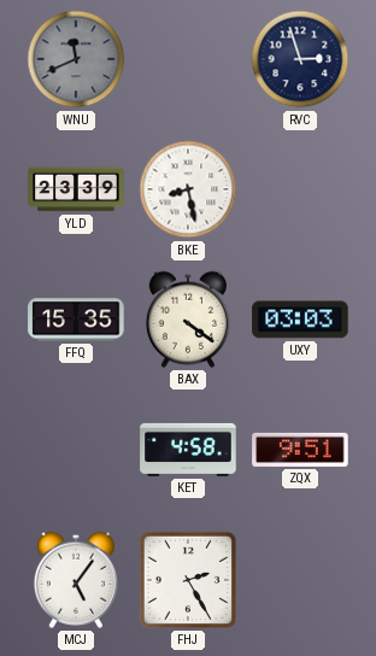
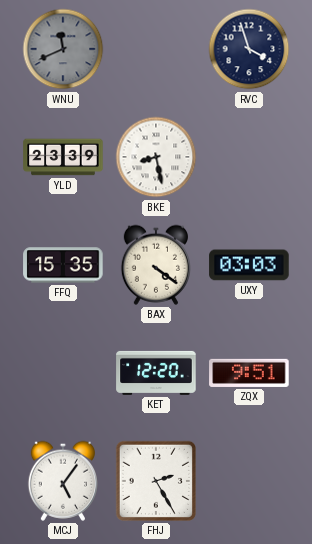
RVC: 2:57 -> 3:57 (249, 49)
KET: 4:58 -> 12:20 (156, 373)
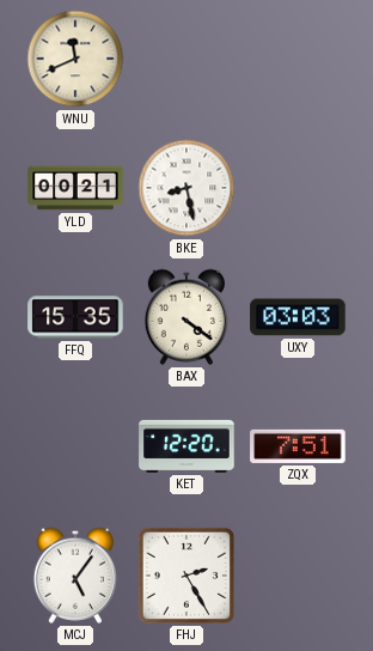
WNU dial: grey -> cream (75, 59)
RVC: 3:57 -> none (249, 49)
YLD: 23:39 -> 00:21 (75, 188)
ZQX: 9:51 -> 7:51 (298, 446)
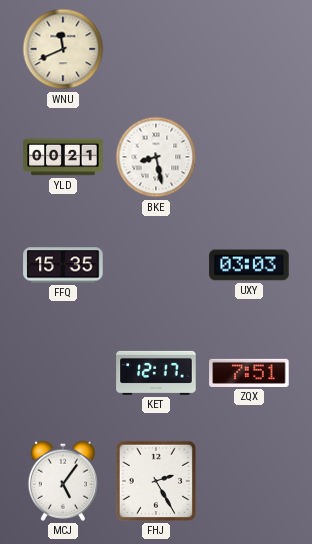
BAX: 4:21 -> none (185, 317)
KET: 12:20 -> 12:17 (156, 373)
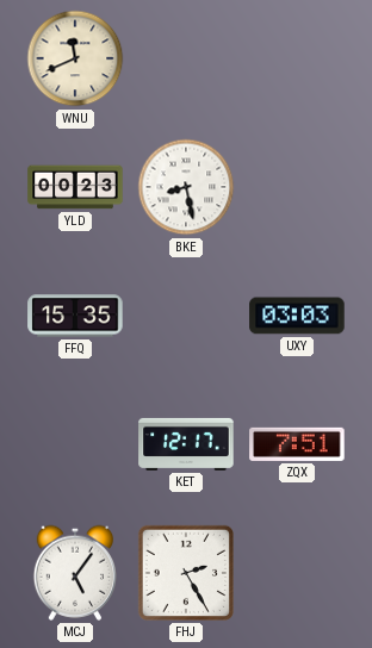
YLD: 00:21 -> 00:23 (75, 187)
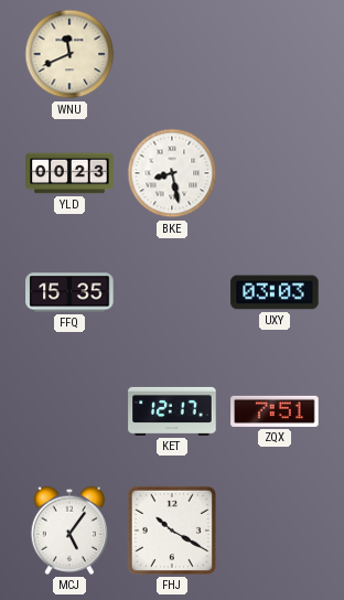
FHJ: 2:25 -> 10:20 (172, 531)
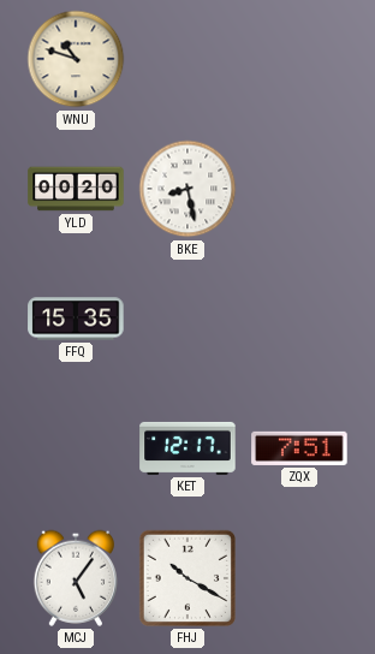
WNU: 11:41 -> 10:48 (76, 59)
YLD: 00:23 -> 00:20 (76, 189)
UXY: 03:03 -> none (275, 292)
